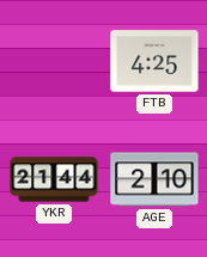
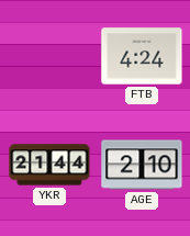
FTB: 4:25 -> 4:24 (142, 56)
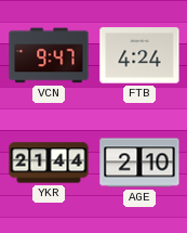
VCN: none -> 9:47 (49, 55)
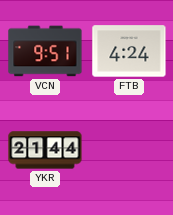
VCN: 9:47 -> 9:51 (45, 51)
AGE: 2:10 -> none (139, 163)
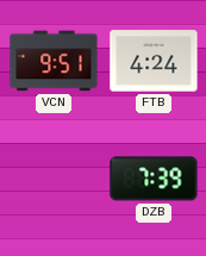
YKR: 21:44 -> none (45, 150)
DZB: none -> 7:39 (154, 179)
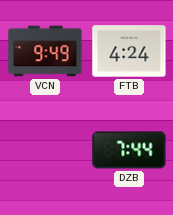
VCN: 9:51 -> 9:49 (45, 51)
DZB: 7:39 -> 7:44 (129, 150)
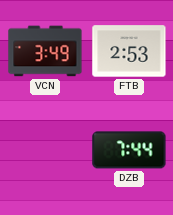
VCN: 9:49 -> 3:49 (45, 51)
FTB: 4:24 -> 2:53 (129, 51)
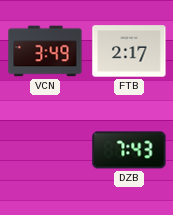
FTB: 2:53 -> 2:17 (129, 51)
DZB: 7:44 -> 7:43 (129, 150)
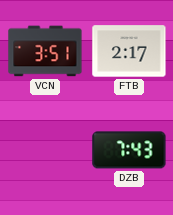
VCN: 3:49 -> 3:51 (45, 51)
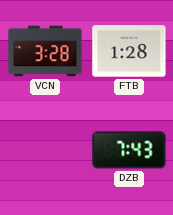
VCN: 3:51 -> 3:28 (45, 51)
FTB: 2:17 -> 1:28 (129, 51)
